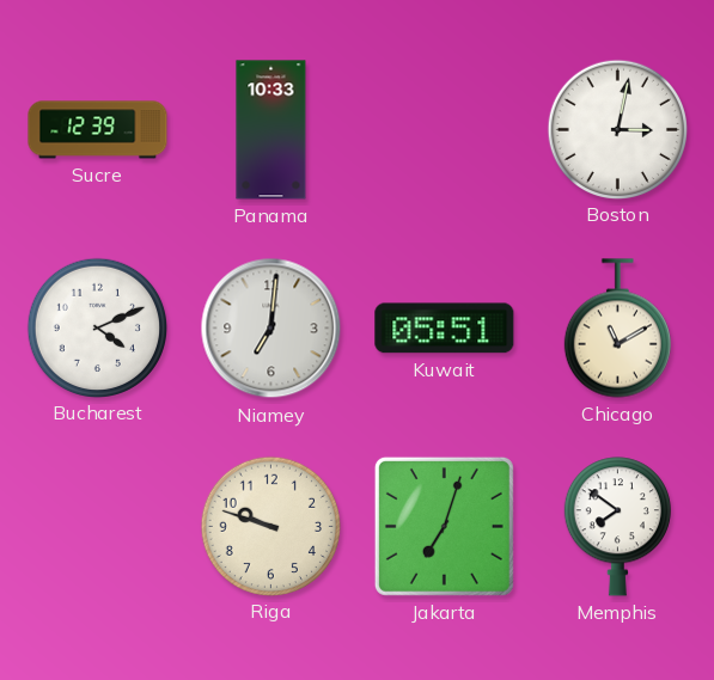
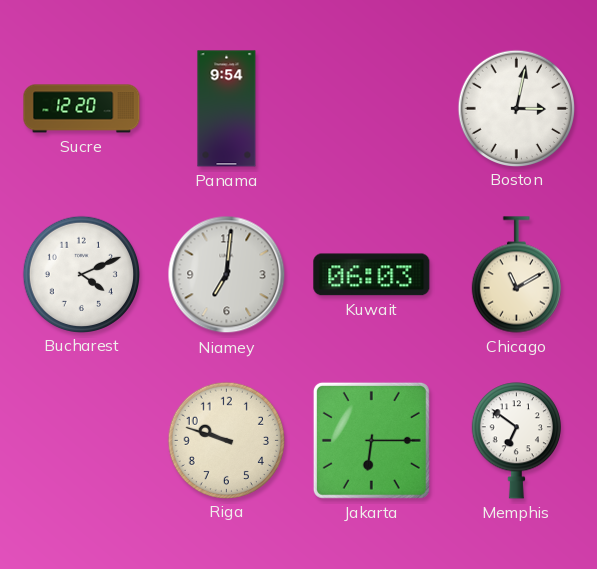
Sucre: 12:39 -> 12:20 (82, 109)
Panama: 10:33 -> 9:54 (227, 109)
Kuwait: 05:51 -> 06:03 (372, 275)
Jakarta: 7:03 -> 6:15 (371, 440)
Memphis: 7:51 -> 6:51 (516, 441)
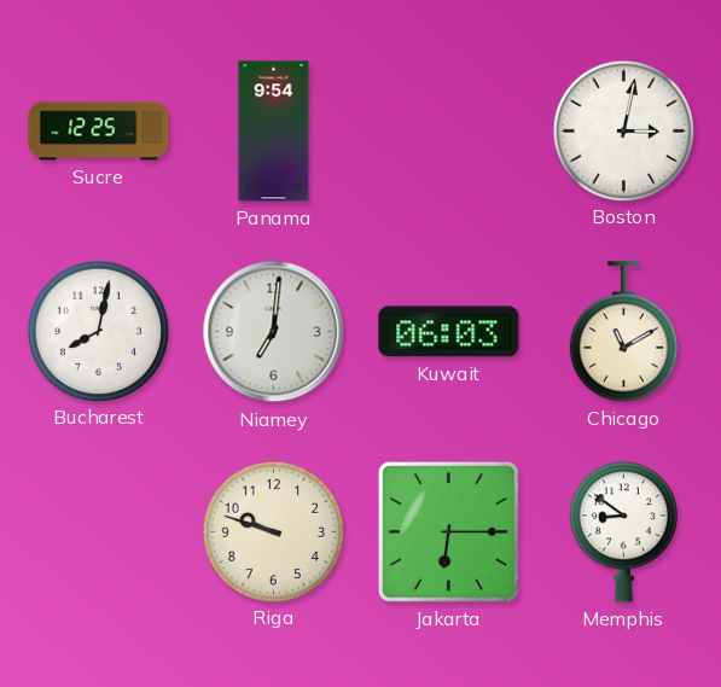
Sucre: 12:20 -> 12:25 (99, 132)
Bucharest: 4:11 -> 8:02 (98, 331)
Memphis: 6:51 -> 8:51 (623, 532)
